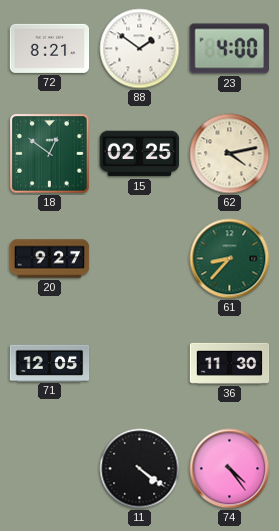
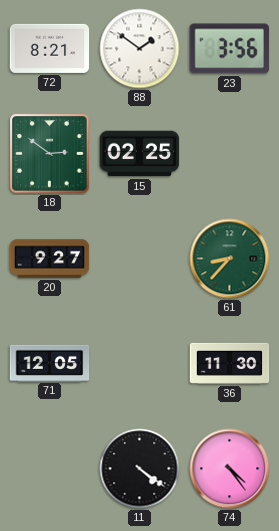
23: 4:00 -> 3:56 (229, 49)
18: 12:51 -> 2:51 (50, 154)
62: 4:13 -> none (230, 154)
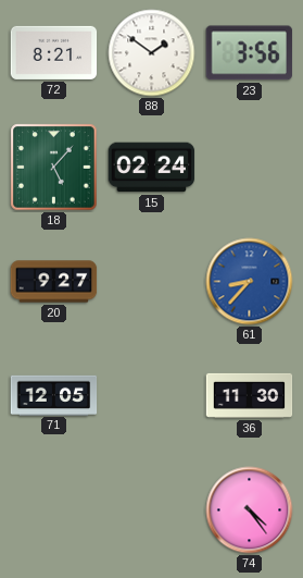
18: 2:51 -> 5:07 (54, 168)
15: 02:25 -> 02:24 (152, 168)
61 dial: green -> blue (250, 282)
11: 4:21 -> none (140, 469)
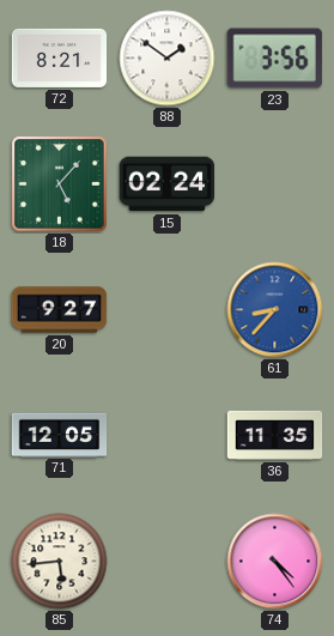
36: 11:30 -> 11:35 (275, 435)
85: none -> 5:44 (60, 562)
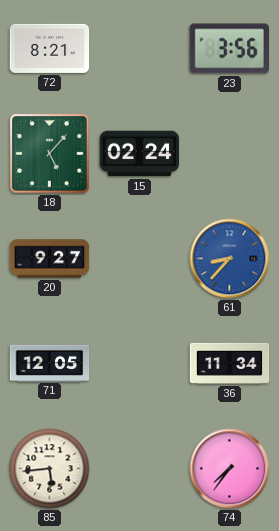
88: 1:51 -> none (168, 59)
36: 11:35 -> 11:34 (230, 363)
74: 4:24 -> 7:36 (230, 469)
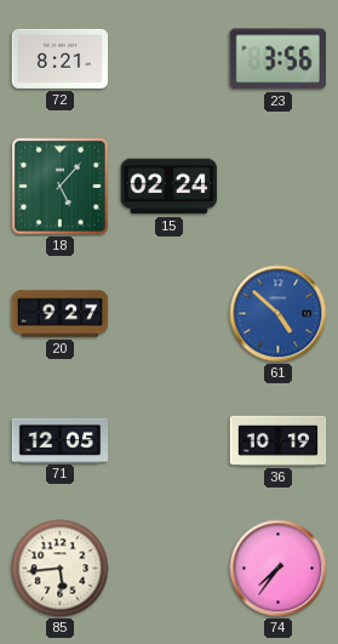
61: 8:37 -> 4:52 (279, 314)
36: 11:34 -> 10:19 (279, 440)
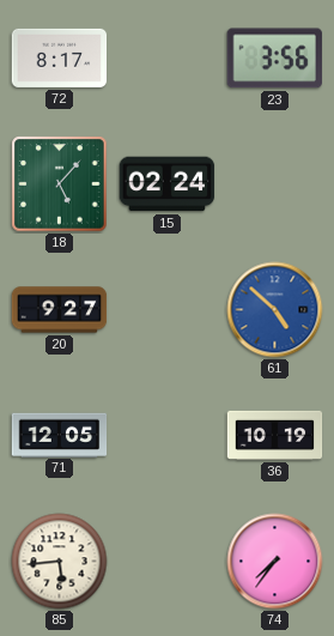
72: 8:21 -> 8:17 (60, 57)
